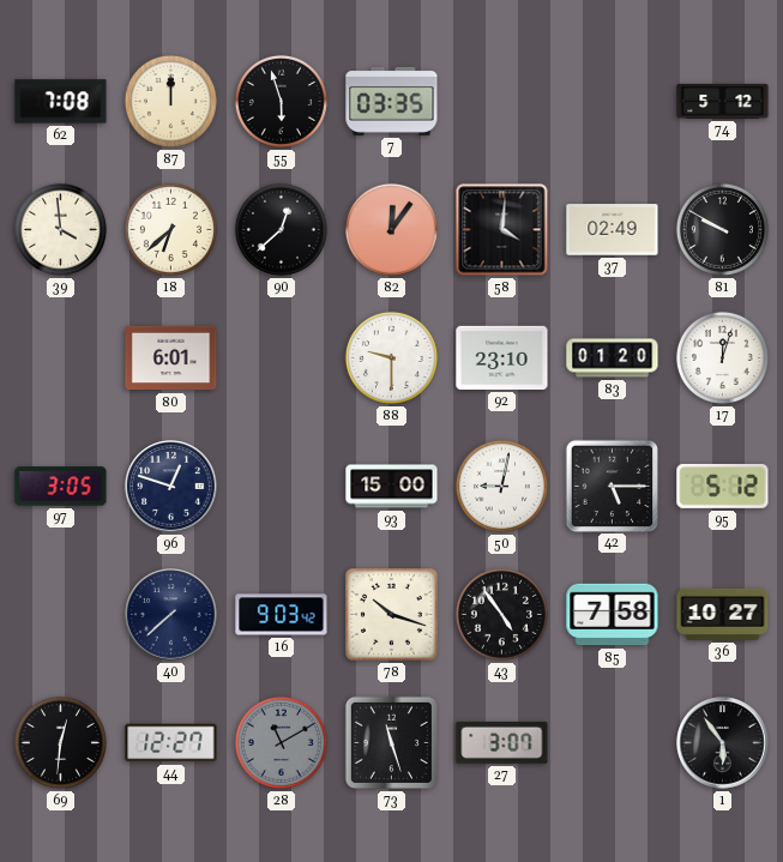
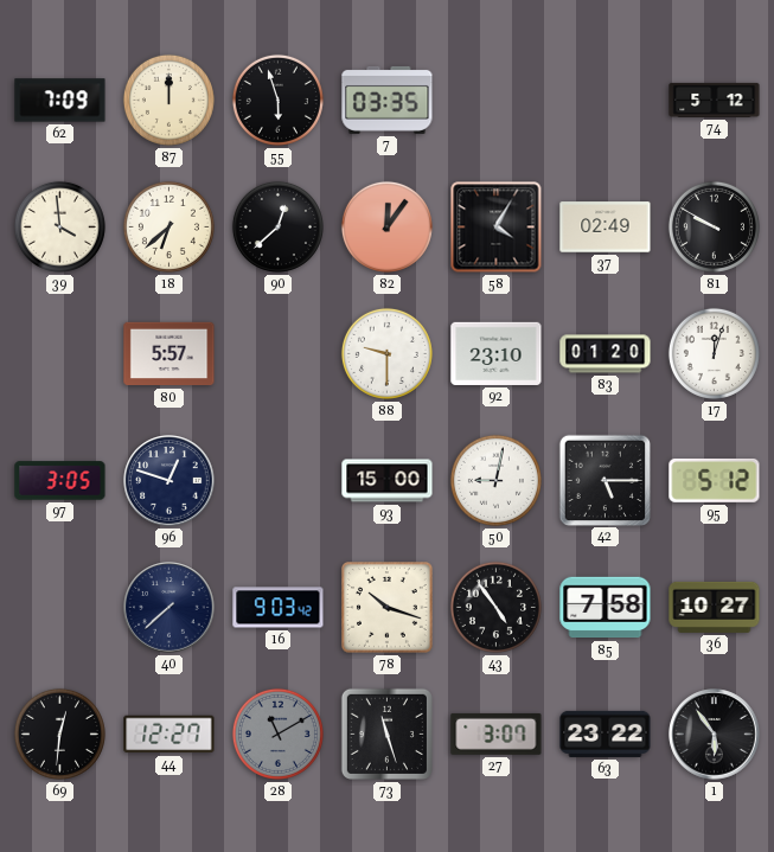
62: 7:08 -> 7:09 (60, 101)
58: 4:01 -> 4:05 (497, 228)
80: 6:01 -> 5:57 (169, 354)
63: none -> 23:22 (606, 734)
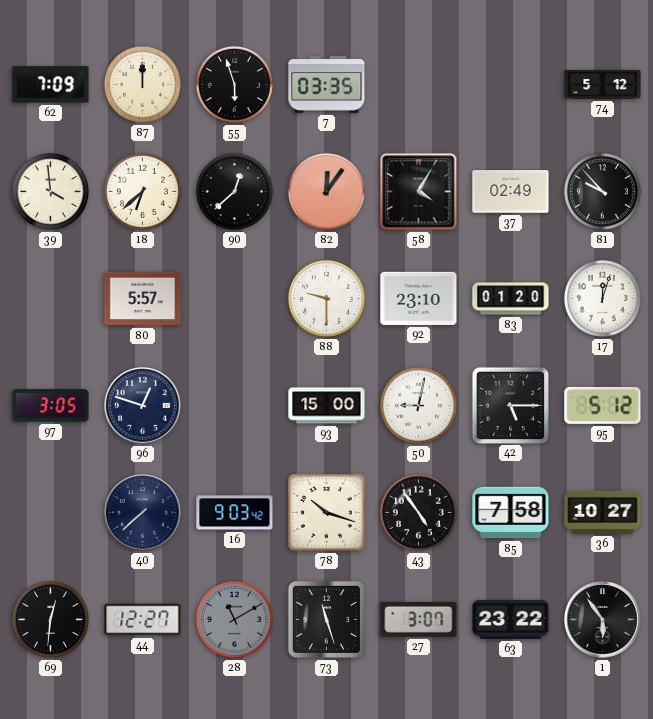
81: 9:50 -> 9:53 (602, 191)
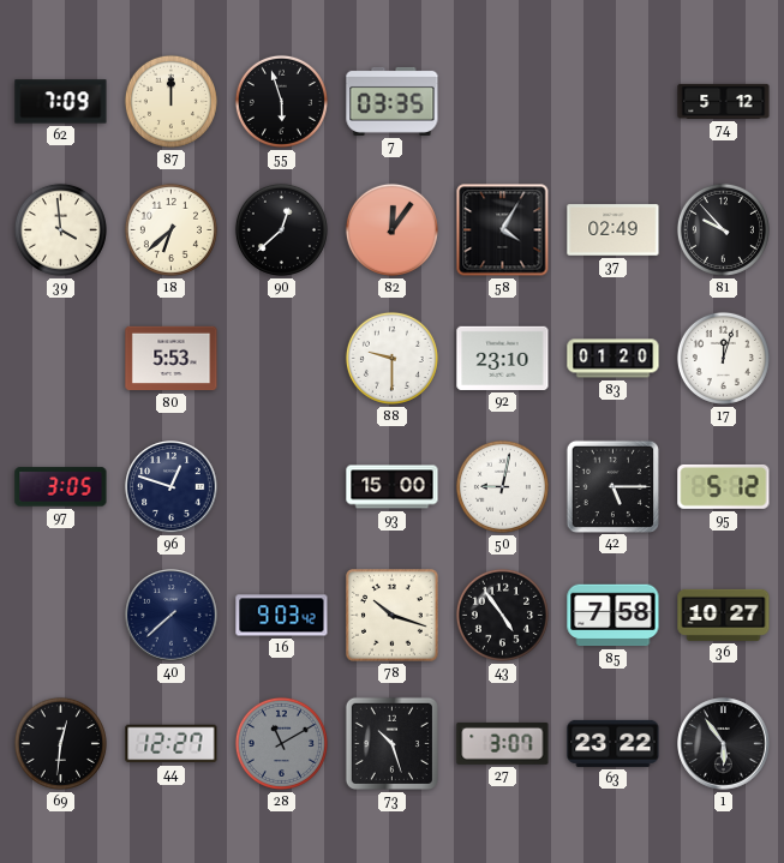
80: 5:57 -> 5:53 (172, 359)
73: 11:27 -> 10:27 (391, 743)
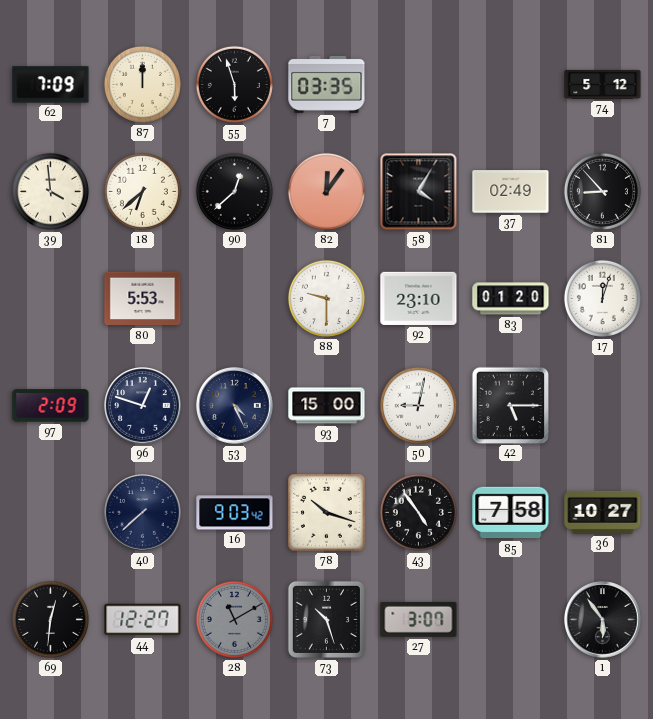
81: 9:53 -> 8:53 (602, 191)
97: 3:05 -> 2:09 (51, 406)
53: none -> 4:26 (235, 406)
95: 5:12 -> none (724, 486)
63: 23:22 -> none (614, 743)
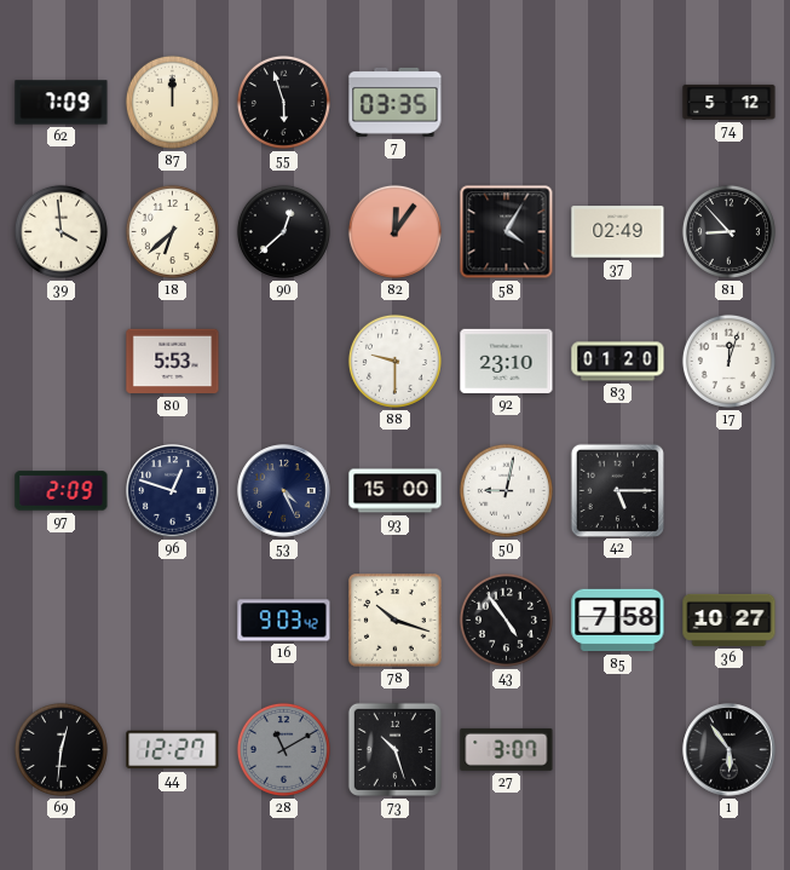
40: 7:38 -> none (143, 513)
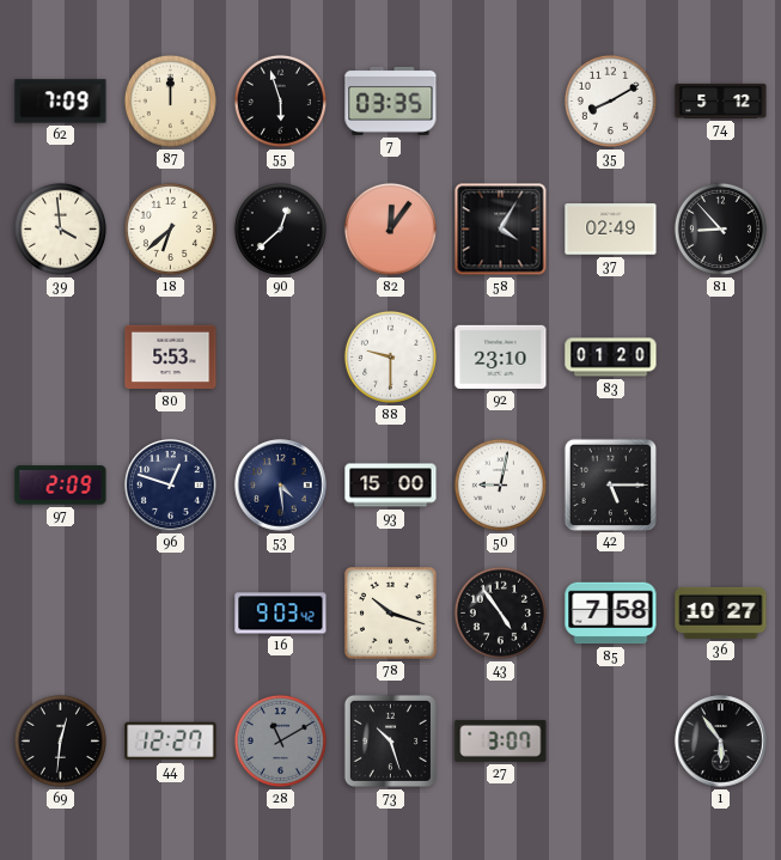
35: none -> 8:10 (610, 100)
17: 12:03 -> none (728, 361)
53: 4:26 -> 4:29 (281, 486)
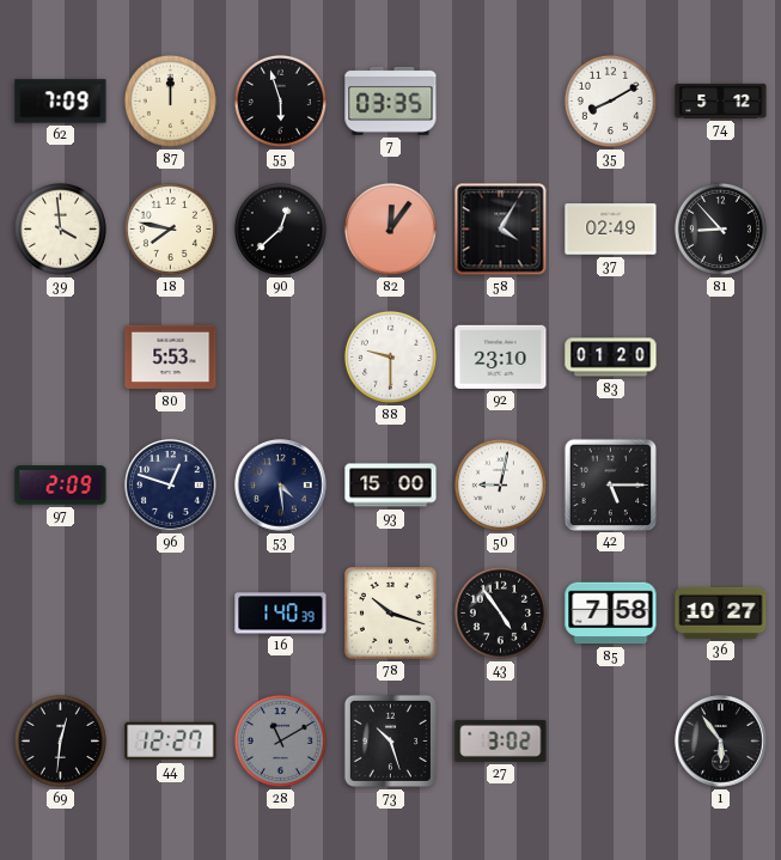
18: 6:38 -> 7:47 (170, 228)
16: 9:03 -> 1:40 (281, 614)
27: 3:07 -> 3:02 (501, 740)
